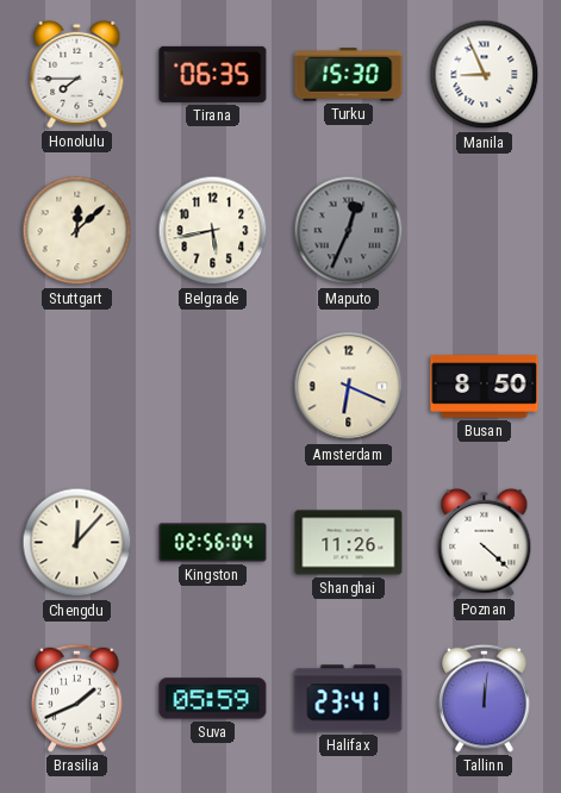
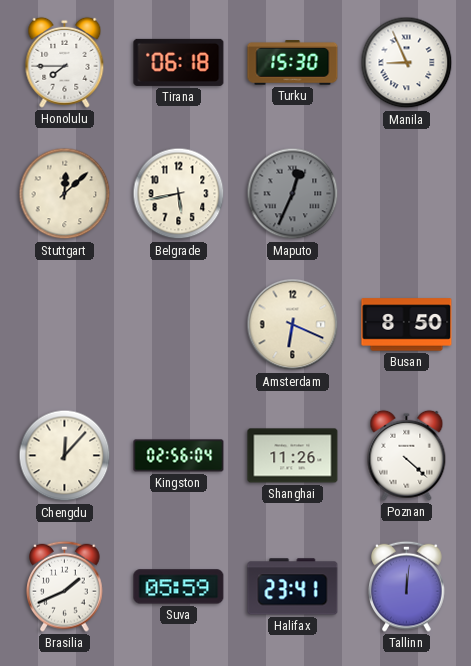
Tirana: 06:35 -> 06:18 (179, 62)
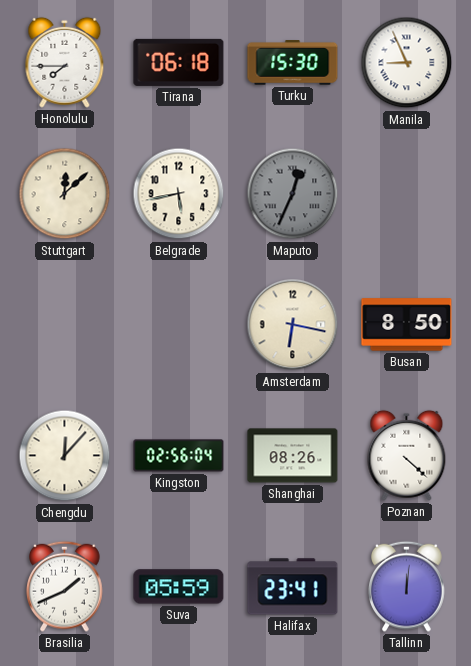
Amsterdam: 6:19 -> 6:17 (293, 325)
Shanghai: 11:26 -> 08:26 (293, 456)
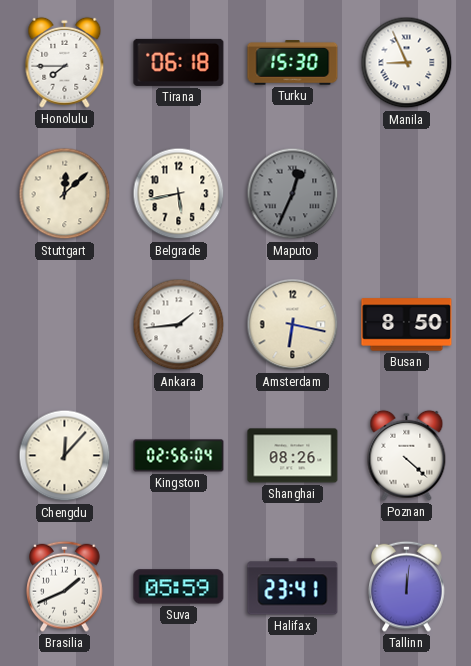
Ankara: none -> 1:44 (179, 325)
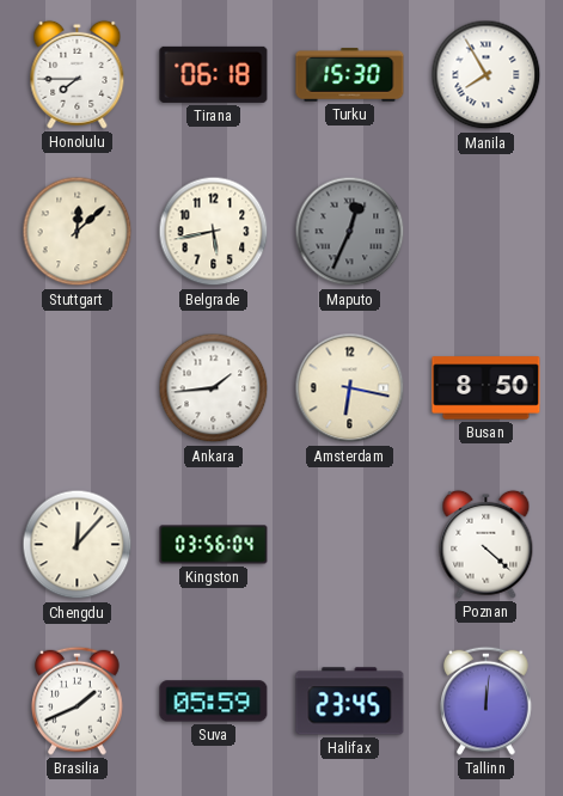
Manila: 8:56 -> 7:55 (486, 75)
Kingston: 02:56 -> 03:56 (214, 545)
Shanghai: 08:26 -> none (293, 456)
Halifax: 23:41 -> 23:45 (350, 702)
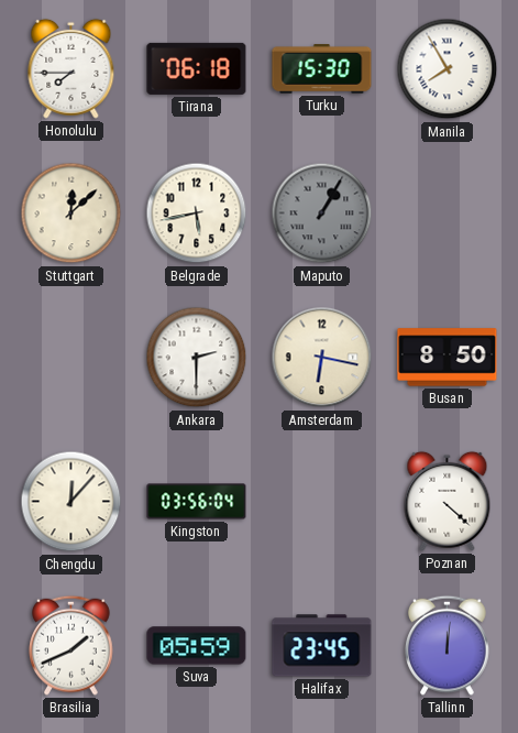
Maputo: 12:34 -> 1:05 (322, 214)
Ankara: 1:44 -> 2:30 (197, 358)
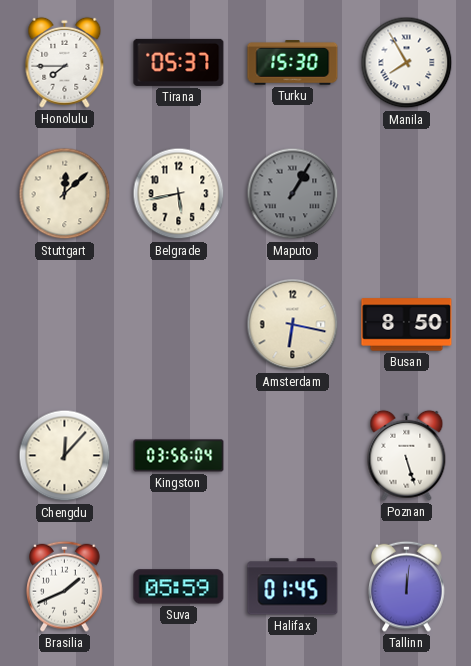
Tirana: 06:18 -> 05:37 (179, 62)
Ankara: 2:30 -> none (197, 358)
Poznan: 4:22 -> 5:27 (407, 455)
Halifax: 23:45 -> 01:45 (293, 587)
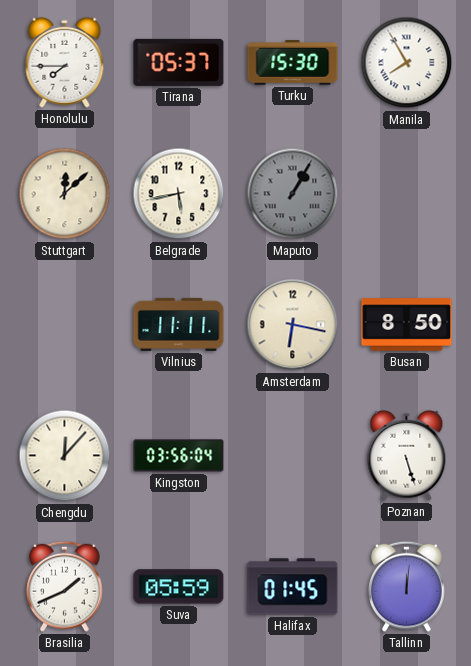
Vilnius: none -> 11:11 (179, 324)
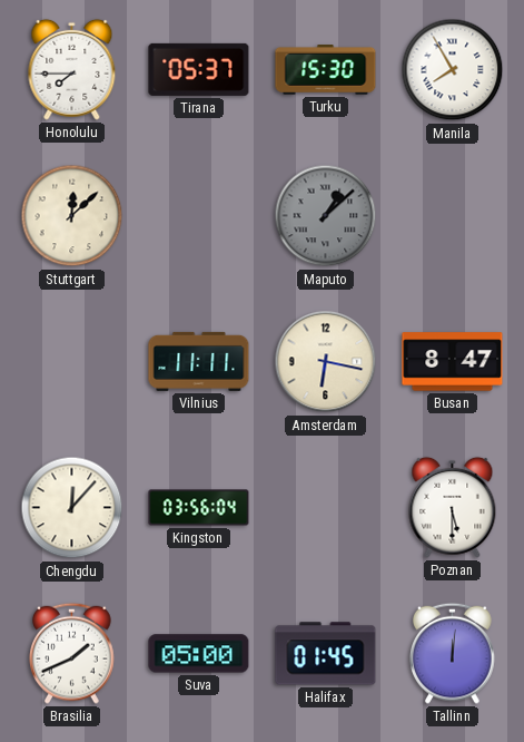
Belgrade: 5:43 -> none (179, 194)
Maputo: 1:05 -> 1:08 (326, 216)
Busan: 8:50 -> 8:47 (453, 362)
Poznan: 5:27 -> 5:30 (453, 507)
Suva: 05:59 -> 05:00 (199, 654)
